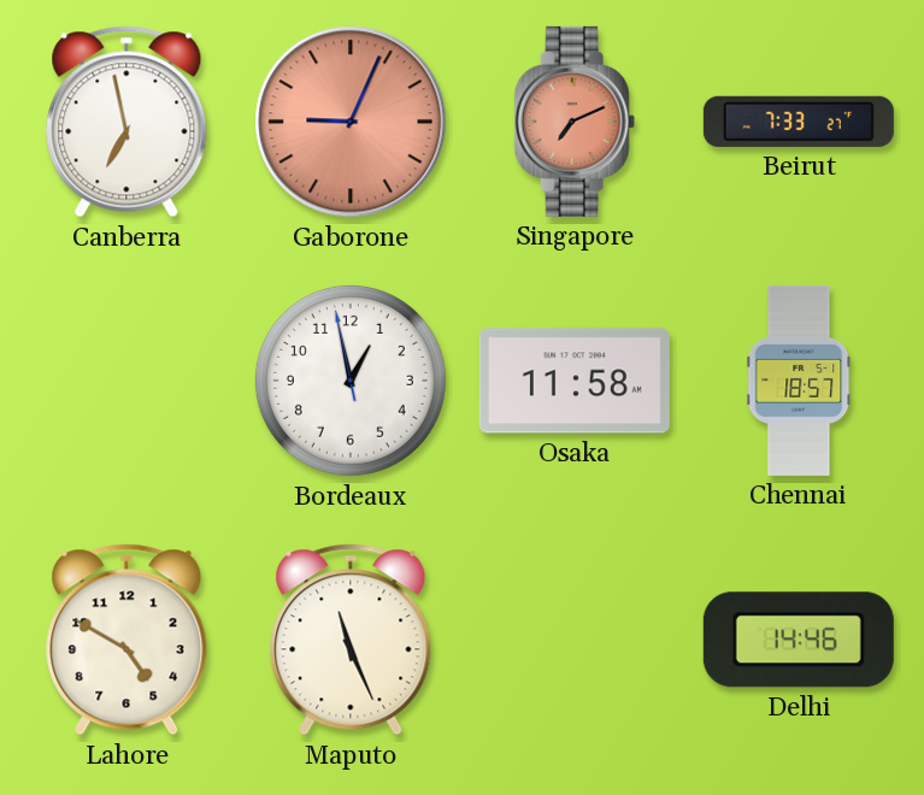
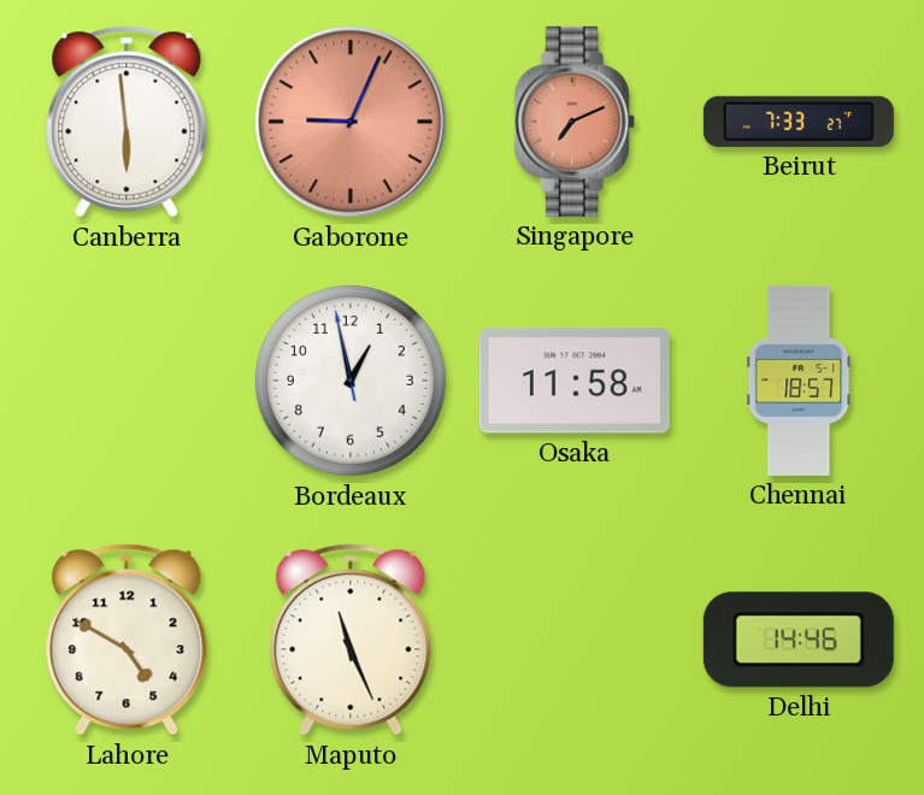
Canberra: 6:58 -> 5:59 (126, 122)
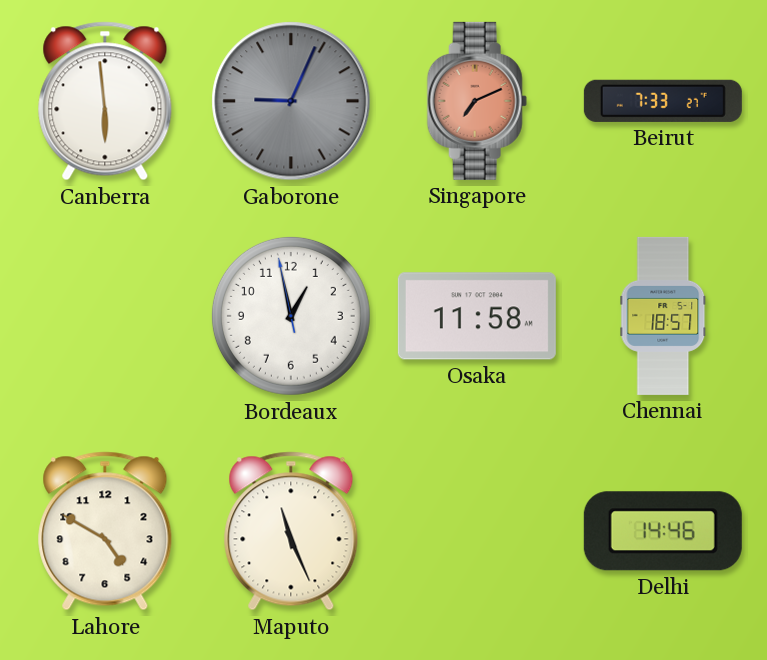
Gaborone dial: salmon -> grey (291, 101)
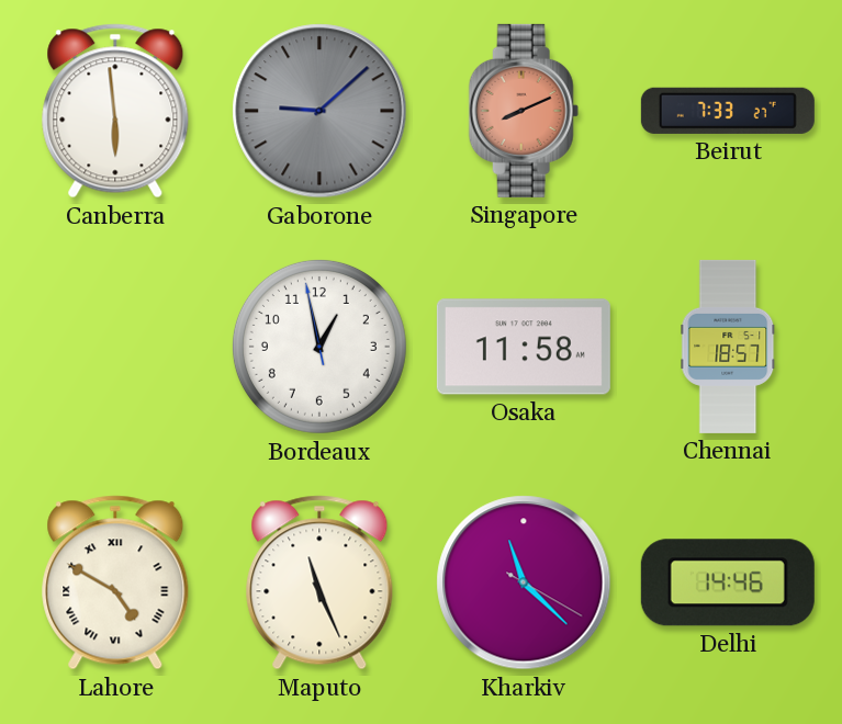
Gaborone: 9:04 -> 9:08 (319, 111)
Singapore: 7:11 -> 8:11 (524, 111)
Lahore numerals: Arabic -> Roman (115, 582)
Kharkiv: none -> 11:22 (524, 582)
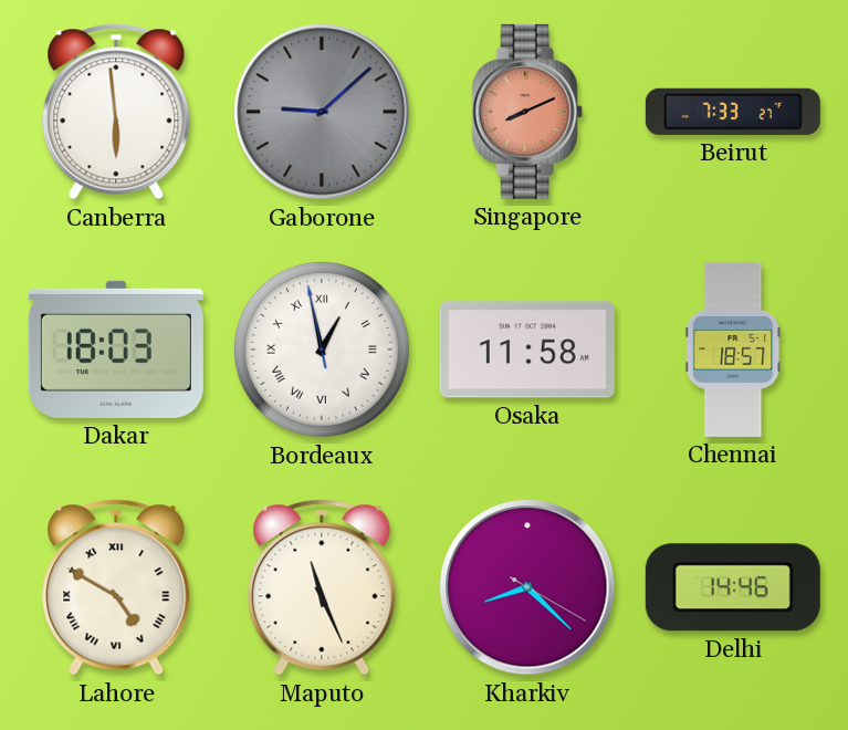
Dakar: none -> 18:03 (116, 350)
Bordeaux numerals: Arabic -> Roman (322, 350)
Kharkiv: 11:22 -> 8:22 (527, 587)
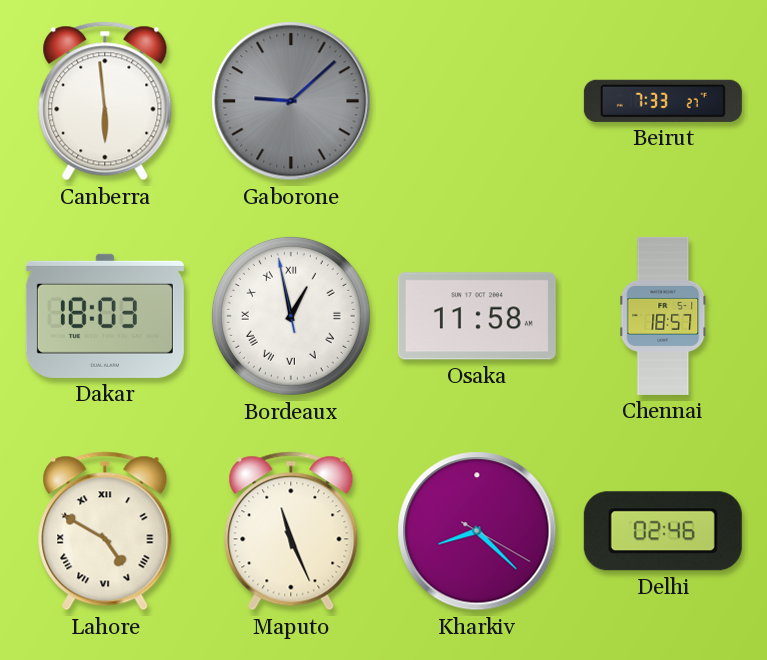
Singapore: 8:11 -> none (527, 112)
Delhi: 14:46 -> 02:46 (663, 531)
